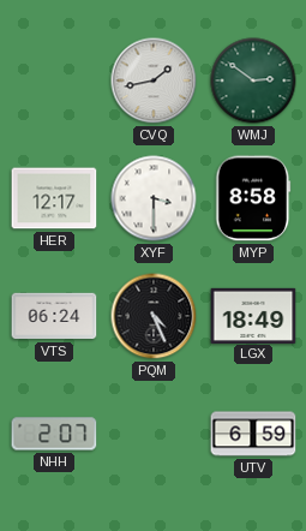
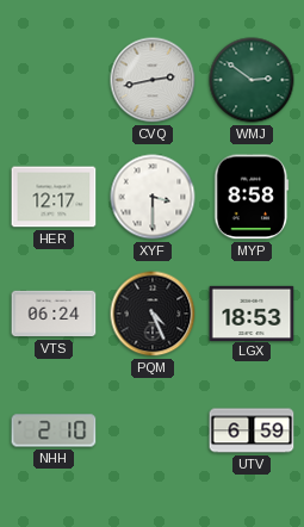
CVQ: 1:43 -> 2:43 (153, 80)
LGX: 18:49 -> 18:53 (252, 312)
NHH: 2:07 -> 2:10 (54, 430)
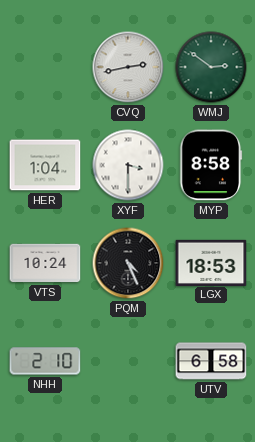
HER: 12:17 -> 1:04 (45, 165)
VTS: 06:24 -> 10:24 (45, 263)
UTV: 6:59 -> 6:58 (211, 361)
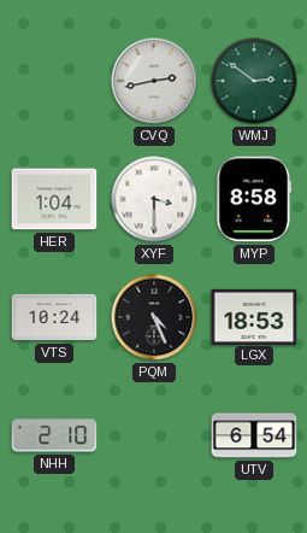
UTV: 6:58 -> 6:54 (254, 435)
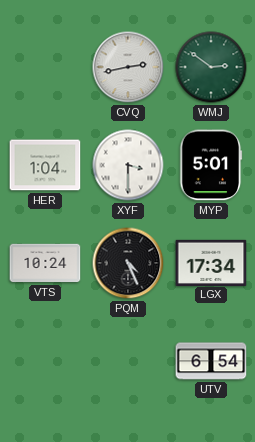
MYP: 8:58 -> 5:01 (211, 165)
LGX: 18:53 -> 17:34 (211, 262)
NHH: 2:10 -> none (54, 435)
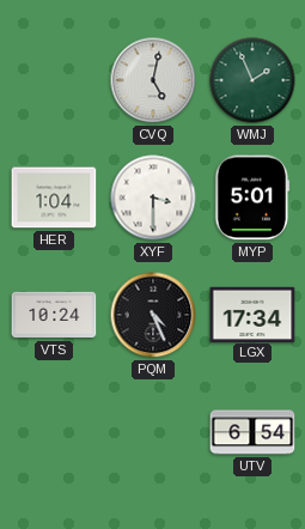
CVQ: 2:43 -> 5:02 (153, 80)
WMJ: 2:51 -> 1:56 (252, 80)
